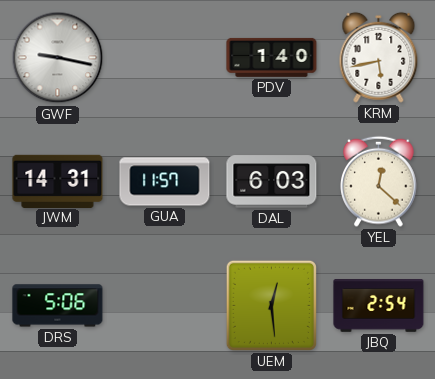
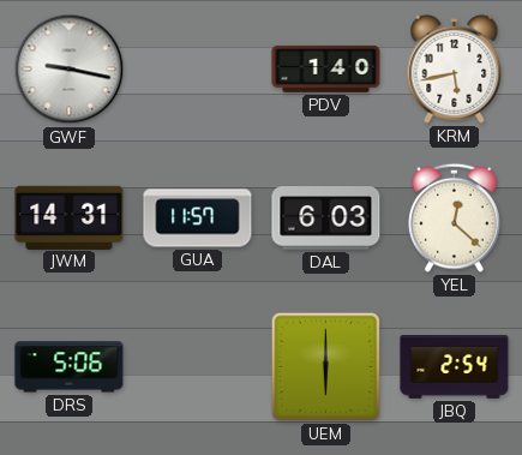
UEM: 12:29 -> 6:00 (325, 366)
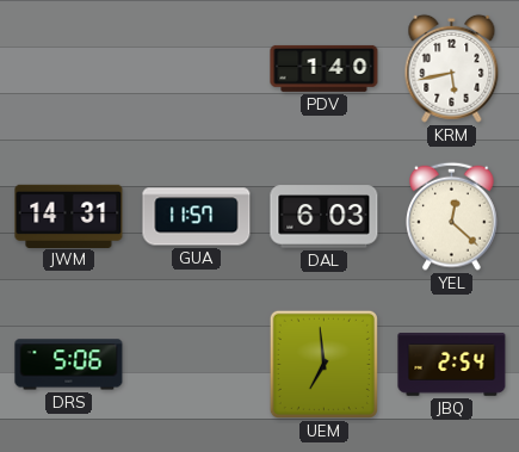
GWF: 9:17 -> none (70, 70)
UEM: 6:00 -> 6:59 (323, 364)
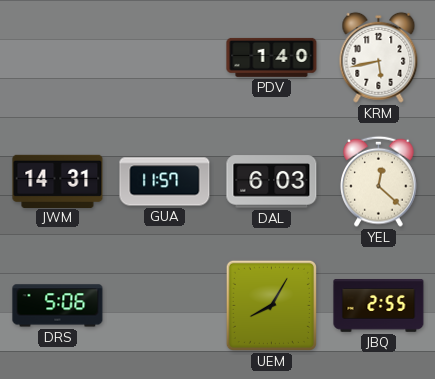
UEM: 6:59 -> 8:05 (271, 305)
JBQ: 2:54 -> 2:55 (379, 306)
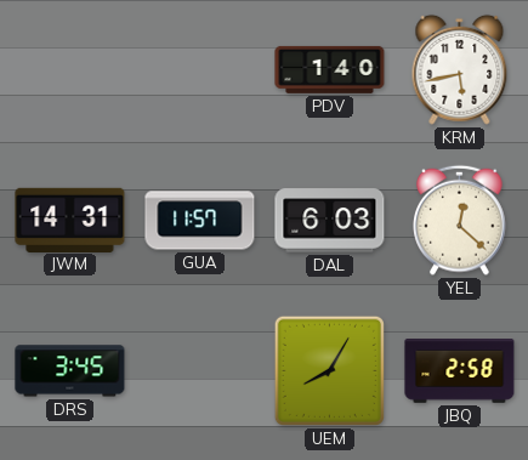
DRS: 5:06 -> 3:45 (70, 371)
JBQ: 2:55 -> 2:58 (460, 371)
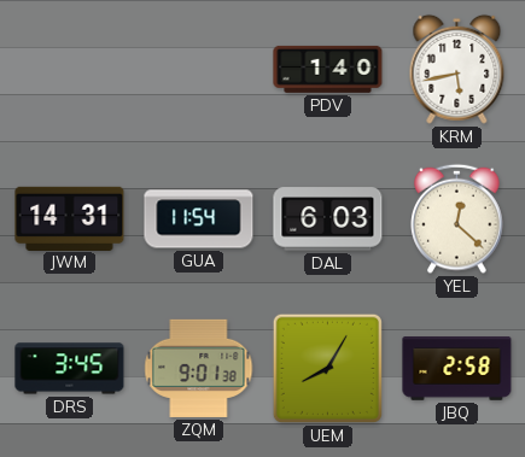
GUA: 11:57 -> 11:54 (199, 219)
ZQM: none -> 9:01 (199, 368)
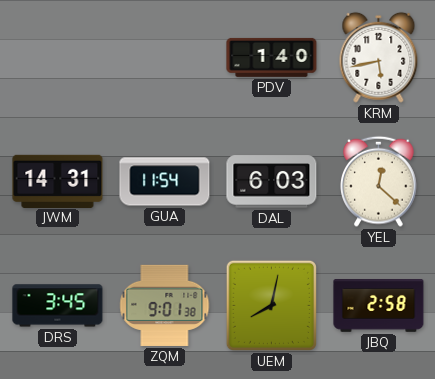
UEM: 8:05 -> 8:02 (271, 305)
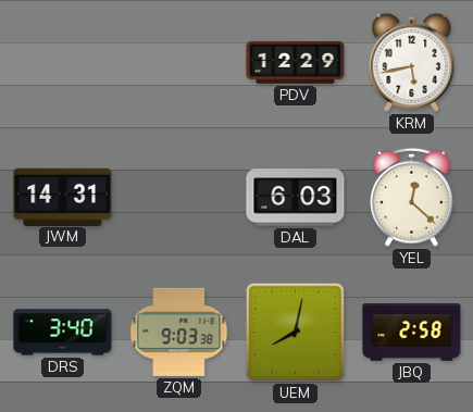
PDV: 1:40 -> 12:29 (296, 62)
GUA: 11:54 -> none (165, 182)
DRS: 3:45 -> 3:40 (63, 333)
ZQM: 9:01 -> 9:03 (179, 332)
